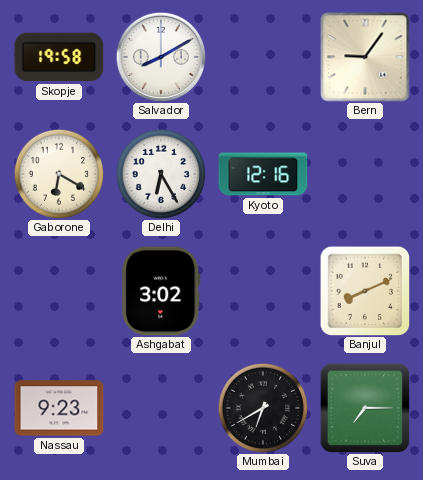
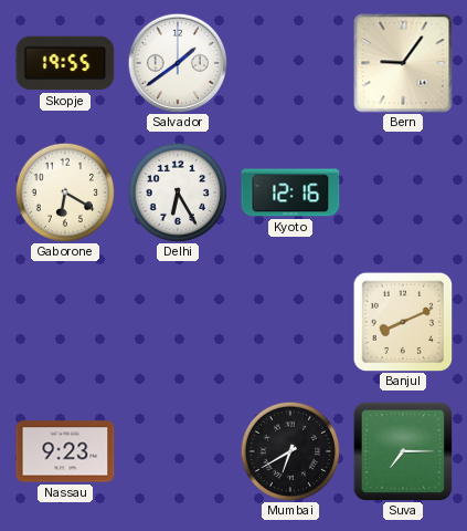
Skopje: 19:58 -> 19:55 (65, 63)
Salvador: 8:10 -> 1:39 (177, 62)
Ashgabat: 3:02 -> none (161, 291)
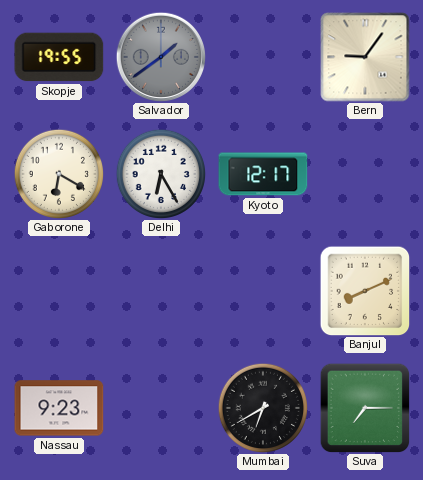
Salvador dial: white -> grey (160, 56)
Kyoto: 12:16 -> 12:17 (263, 174)
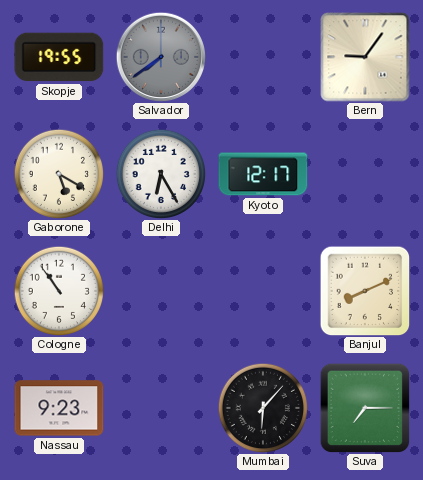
Salvador: 1:39 -> 7:39 (160, 56)
Gaborone: 6:20 -> 5:20 (58, 173)
Cologne: none -> 10:54 (58, 290)
Mumbai: 6:40 -> 6:07 (262, 407)
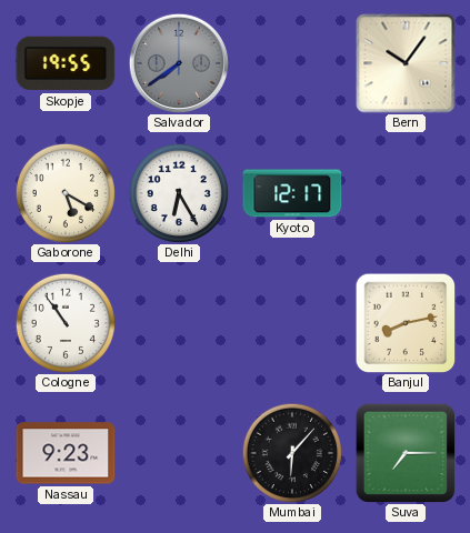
Bern: 9:06 -> 10:06 (406, 63)
Banjul: 8:11 -> 8:13 (406, 323)
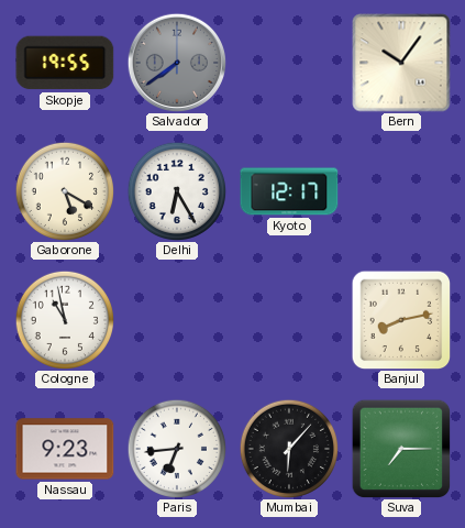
Cologne: 10:54 -> 10:58 (64, 319)
Paris: none -> 6:44 (176, 448)
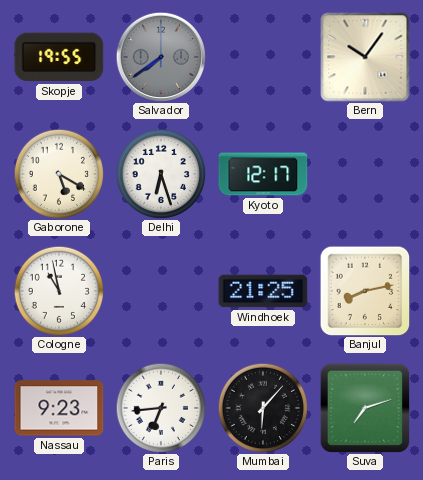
Delhi: 6:25 -> 6:27 (160, 173)
Windhoek: none -> 21:25 (263, 291)
Suva: 7:15 -> 7:12 (365, 408)
